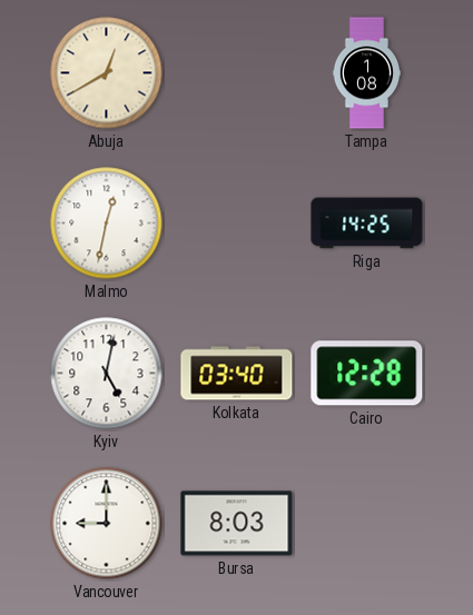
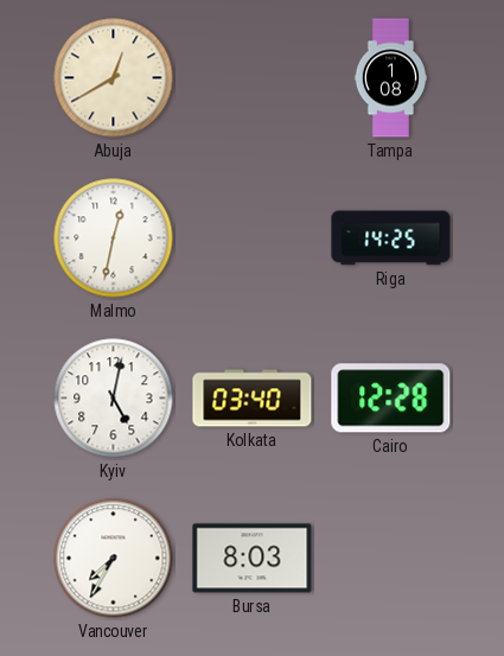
Vancouver: 9:00 -> 7:35 (114, 559)
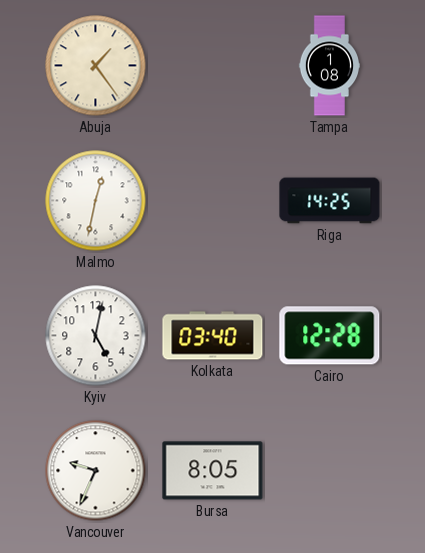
Abuja: 12:40 -> 1:24 (96, 66)
Vancouver: 7:35 -> 9:34 (96, 471)
Bursa: 8:03 -> 8:05 (213, 471)
